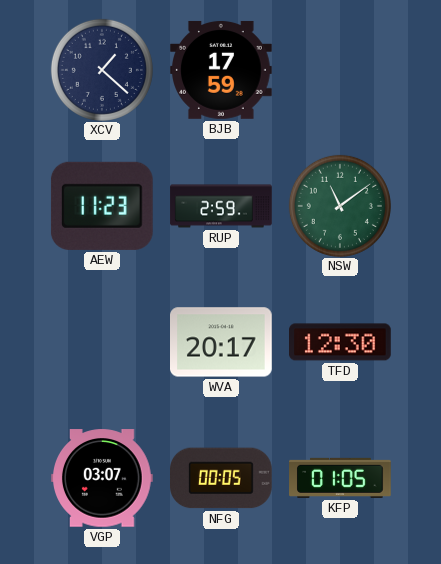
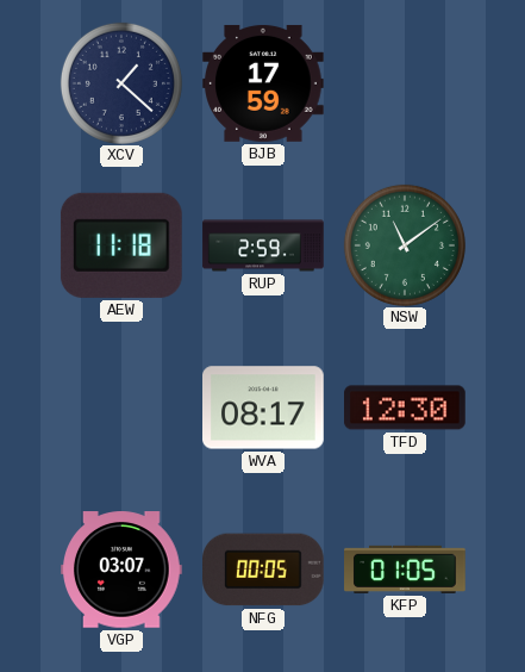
AEW: 11:23 -> 11:18 (121, 245)
WVA: 20:17 -> 08:17 (264, 407)
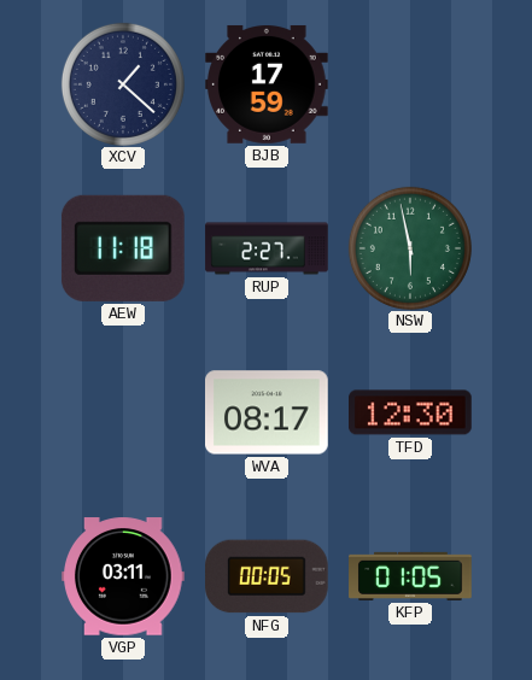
RUP: 2:59 -> 2:27 (267, 248)
NSW: 11:09 -> 5:58 (410, 248)
VGP: 03:07 -> 03:11 (124, 576)
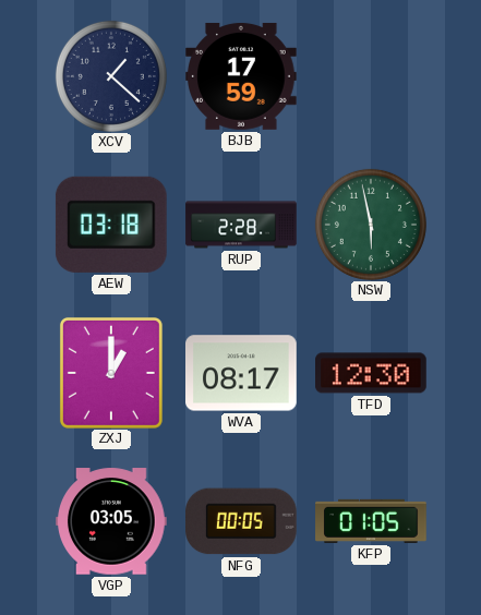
AEW: 11:18 -> 03:18 (111, 225)
RUP: 2:27 -> 2:28 (241, 225)
ZXJ: none -> 1:00 (111, 373)
VGP: 03:11 -> 03:05 (112, 521)
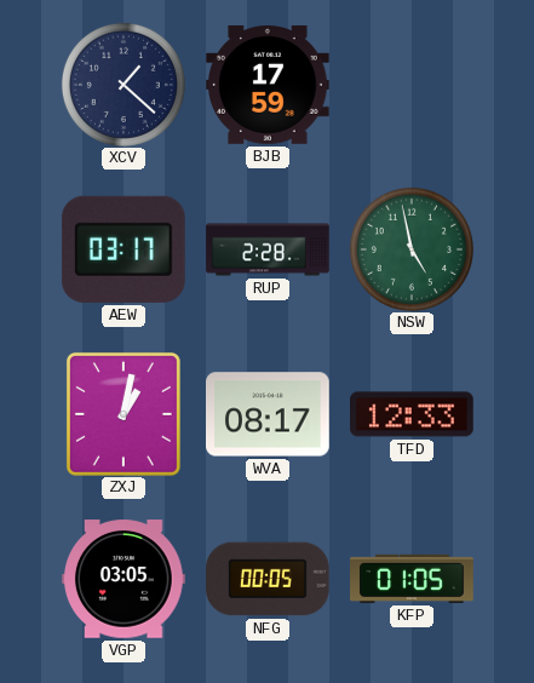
AEW: 03:18 -> 03:17 (124, 249)
NSW: 5:58 -> 4:58 (412, 249)
ZXJ: 1:00 -> 1:02 (124, 414)
TFD: 12:30 -> 12:33 (413, 414)
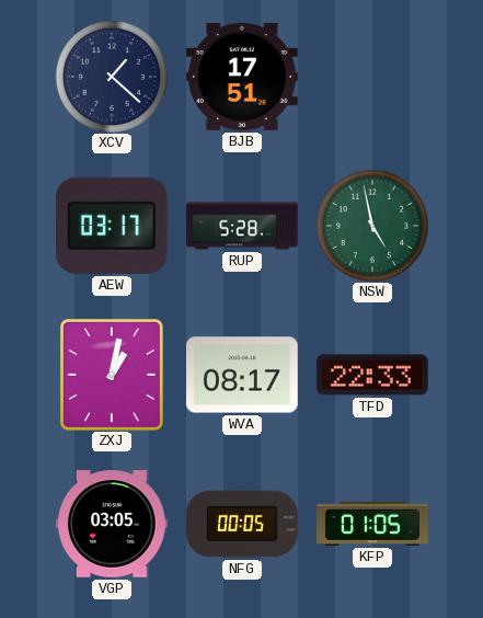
BJB: 17:59 -> 17:51 (243, 77)
RUP: 2:28 -> 5:28 (242, 226)
TFD: 12:33 -> 22:33 (373, 375)
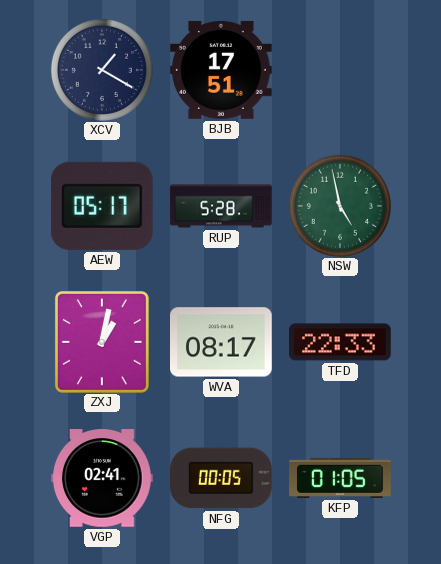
XCV: 1:22 -> 1:20 (102, 70)
AEW: 03:17 -> 05:17 (102, 206)
VGP: 03:05 -> 02:41 (103, 478)
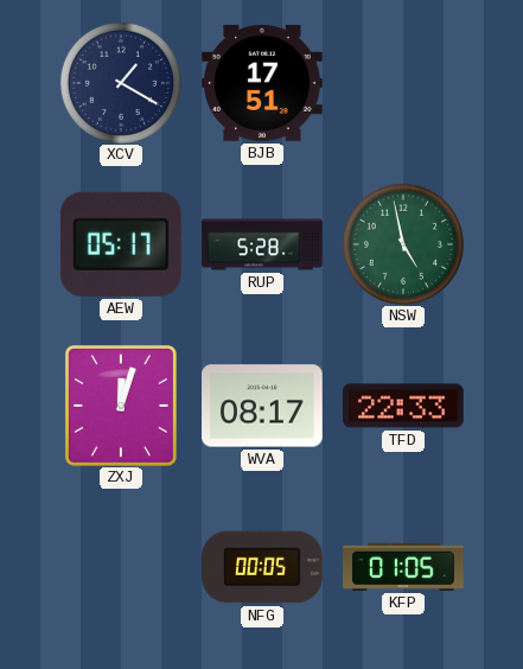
ZXJ: 1:02 -> 12:03 (121, 406)
VGP: 02:41 -> none (103, 478)
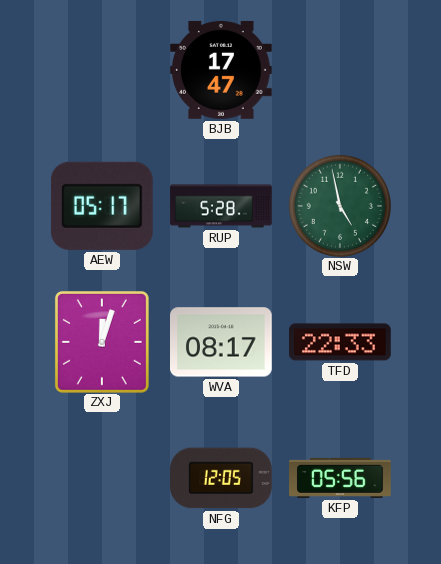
XCV: 1:20 -> none (121, 83)
BJB: 17:51 -> 17:47 (222, 70)
NFG: 00:05 -> 12:05 (222, 478)
KFP: 01:05 -> 05:56 (340, 478)
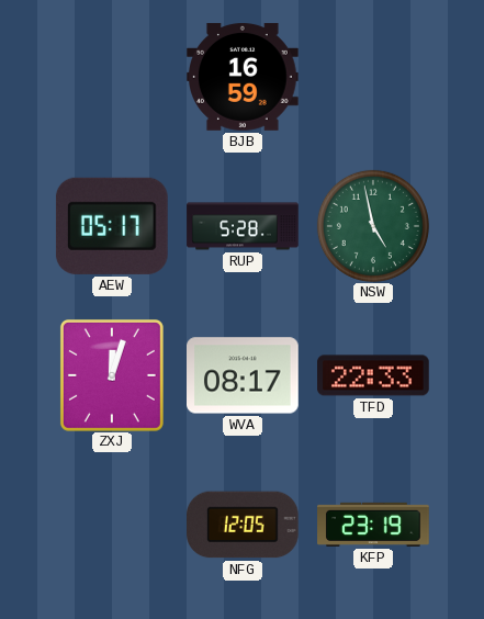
BJB: 17:47 -> 16:59 (244, 77)
KFP: 05:56 -> 23:19 (373, 525)
